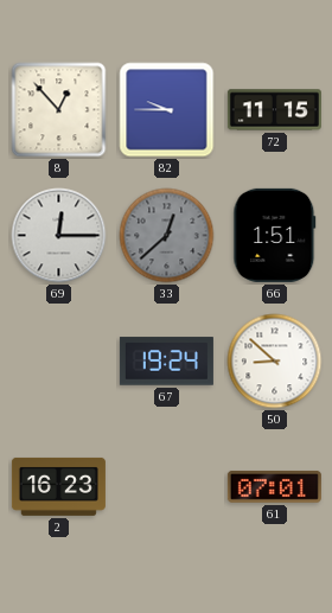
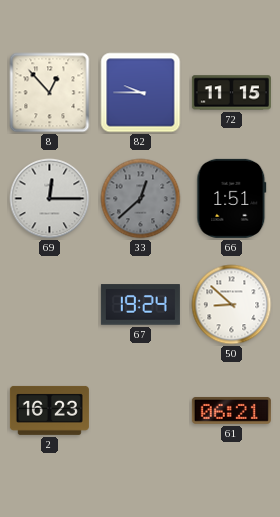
61: 07:01 -> 06:21 (231, 410)
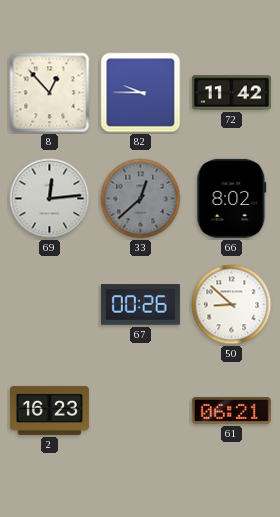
72: 11:15 -> 11:42 (231, 93)
69: 12:15 -> 12:14 (50, 199)
66: 1:51 -> 8:02 (232, 198)
67: 19:24 -> 00:26 (140, 305)
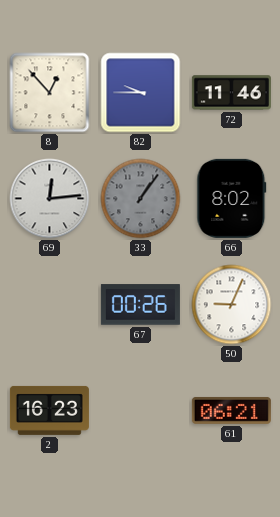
72: 11:42 -> 11:46 (231, 93)
33: 12:38 -> 1:06 (141, 199)
50: 8:52 -> 9:04 (232, 305)
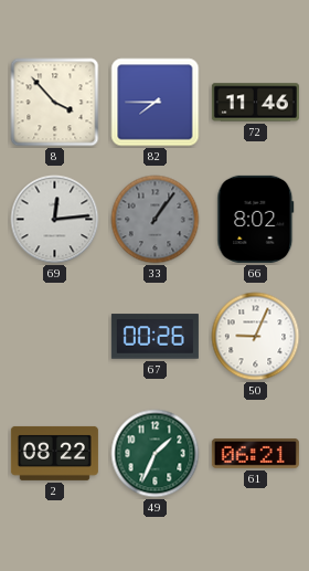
8: 12:53 -> 3:53 (55, 103)
82: 9:45 -> 7:45 (156, 103)
2: 16:23 -> 08:22 (54, 453)
49: none -> 1:34 (156, 454)
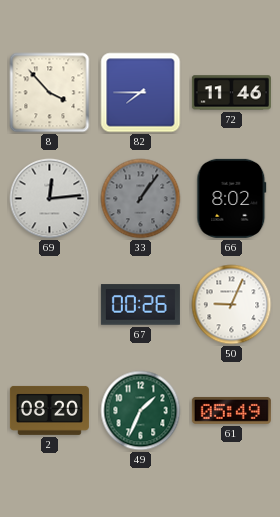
2: 08:22 -> 08:20 (49, 410)
61: 06:21 -> 05:49 (231, 410)
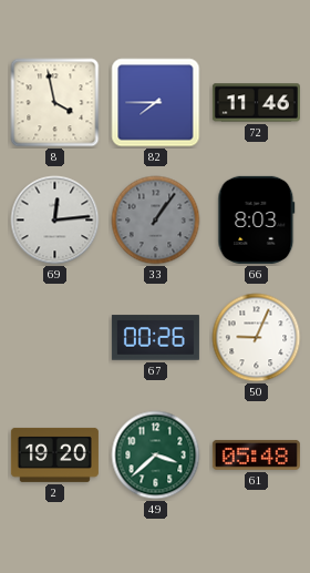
8: 3:53 -> 3:58 (55, 103)
66: 8:02 -> 8:03 (257, 219)
2: 08:20 -> 19:20 (54, 454)
49: 1:34 -> 3:38 (156, 456)
61: 05:49 -> 05:48 (256, 454)
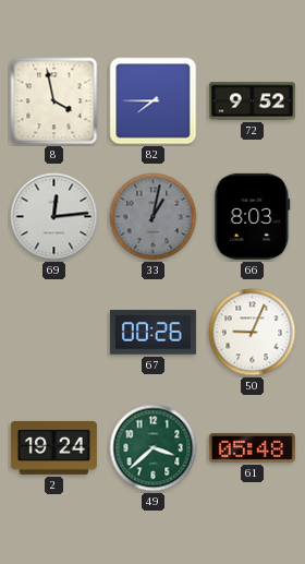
72: 11:46 -> 9:52 (252, 101)
33: 1:06 -> 1:02 (154, 217)
2: 19:20 -> 19:24 (53, 447)
